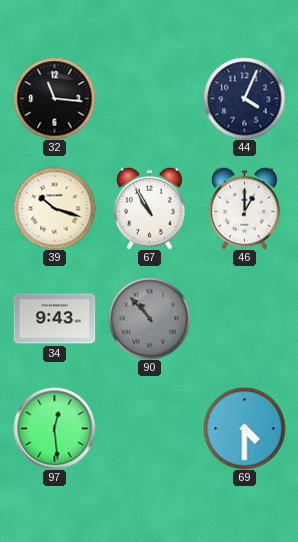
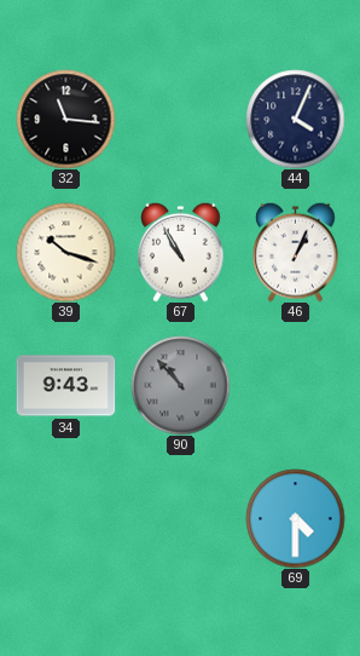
46: 1:00 -> 1:04 (296, 252)
97: 12:29 -> none (54, 428)
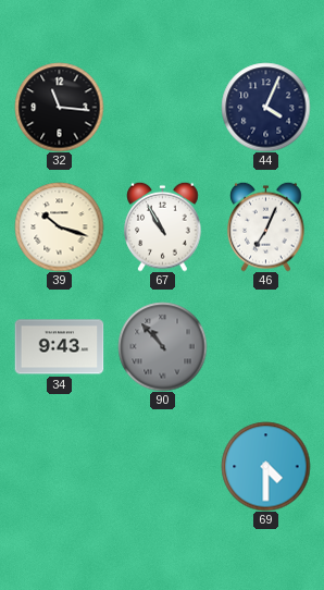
46: 1:04 -> 7:04 (266, 226)
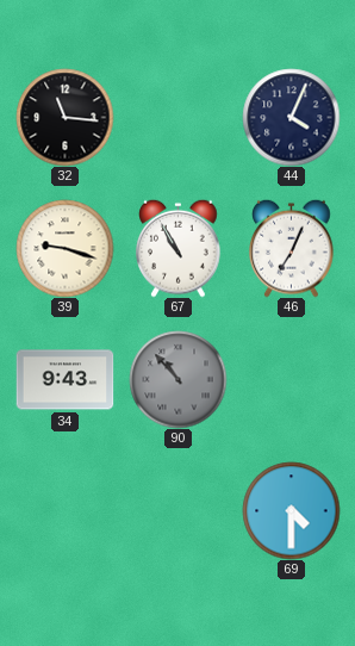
39: 10:18 -> 9:18 (64, 248)
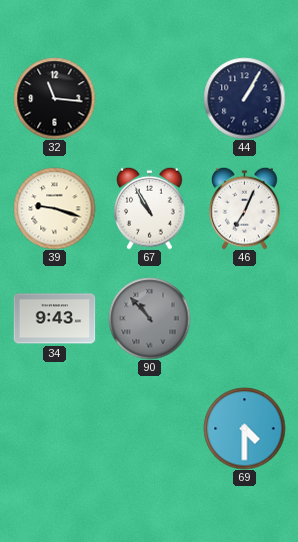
44: 4:04 -> 1:05 (244, 98)
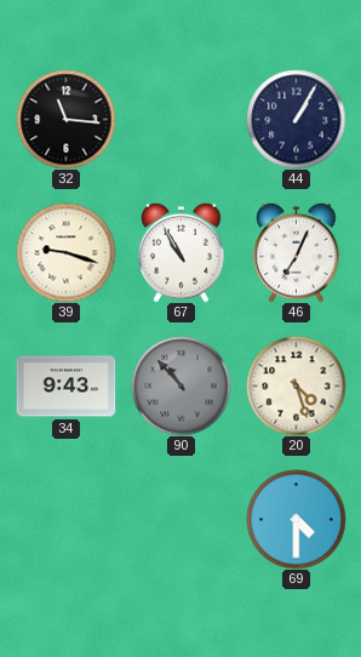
20: none -> 4:27 (296, 385)
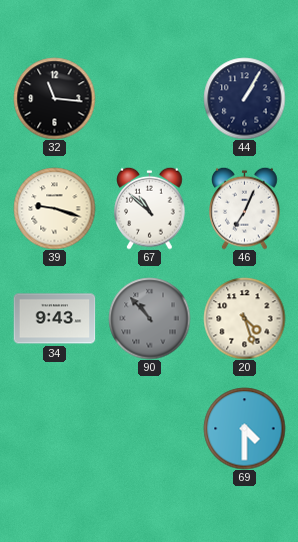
67: 10:55 -> 10:52 (150, 208)
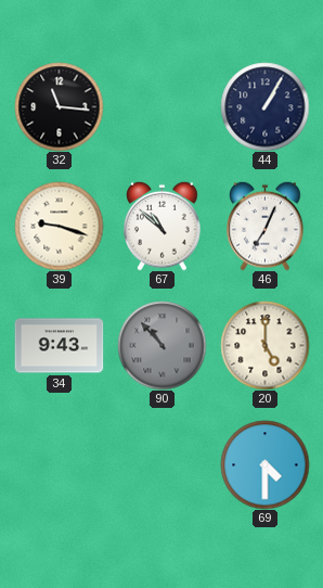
20: 4:27 -> 5:00 (264, 345)
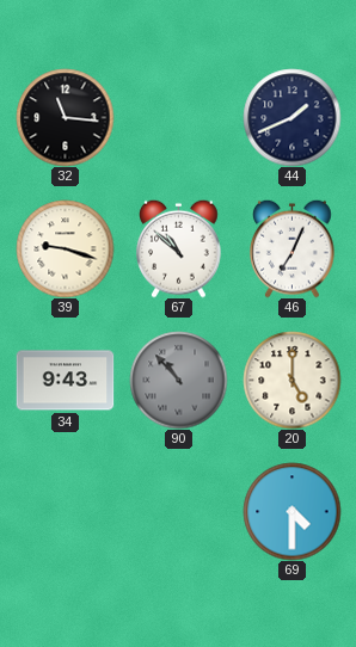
44: 1:05 -> 1:41 (291, 117)
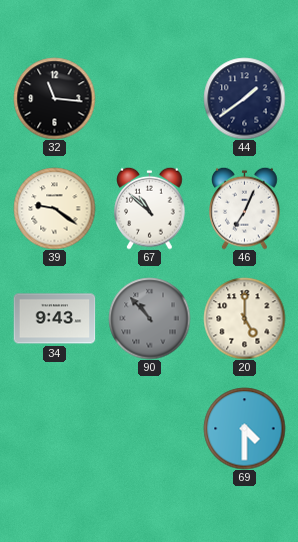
44: 1:41 -> 1:39 (244, 98)
39: 9:18 -> 9:21 (54, 208)
